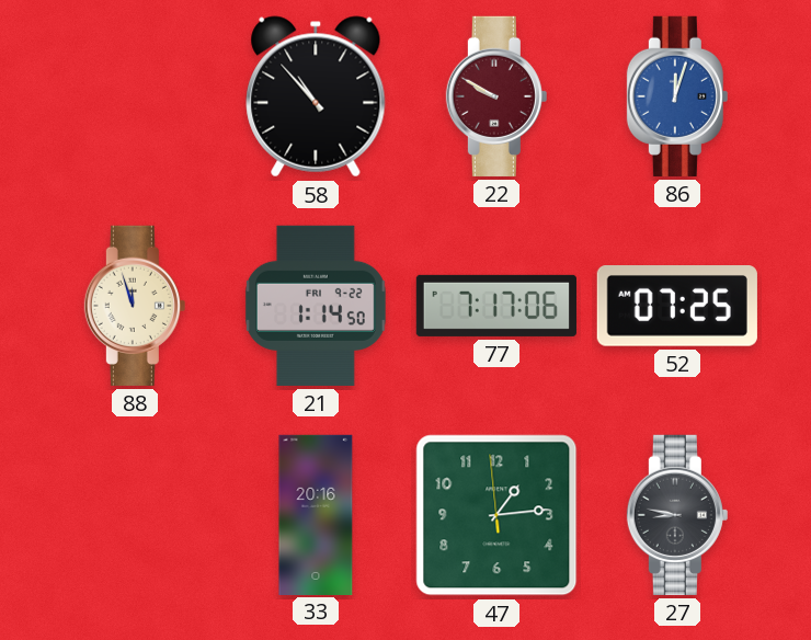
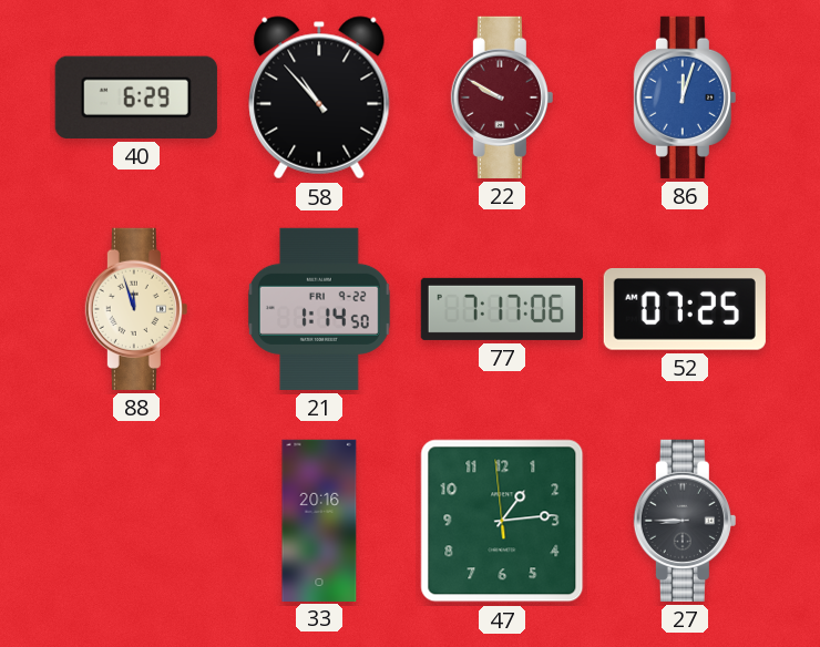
40: none -> 6:29 (136, 97)
27: 8:47 -> 8:45 (685, 521)
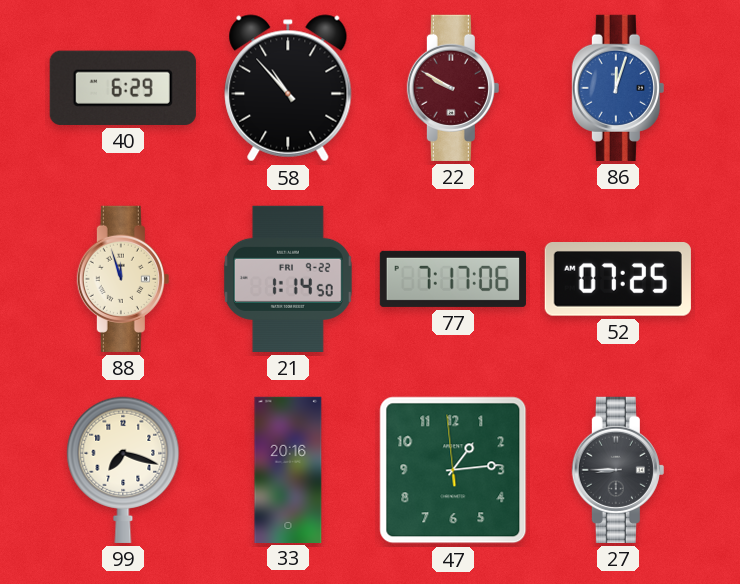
99: none -> 7:18 (123, 470)
